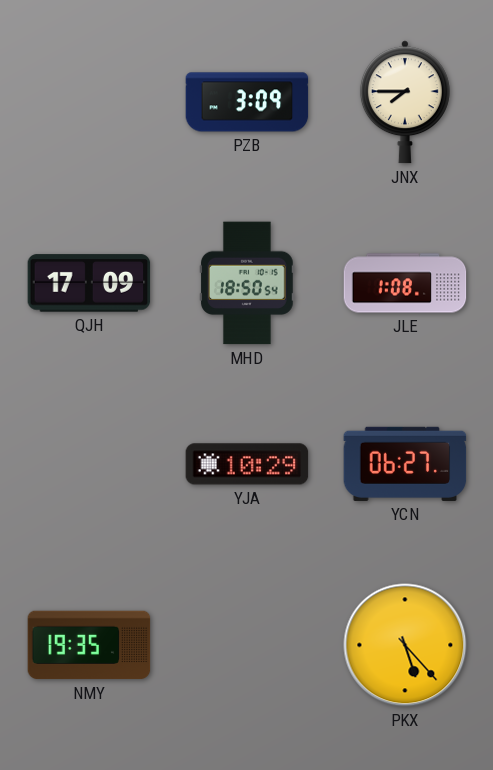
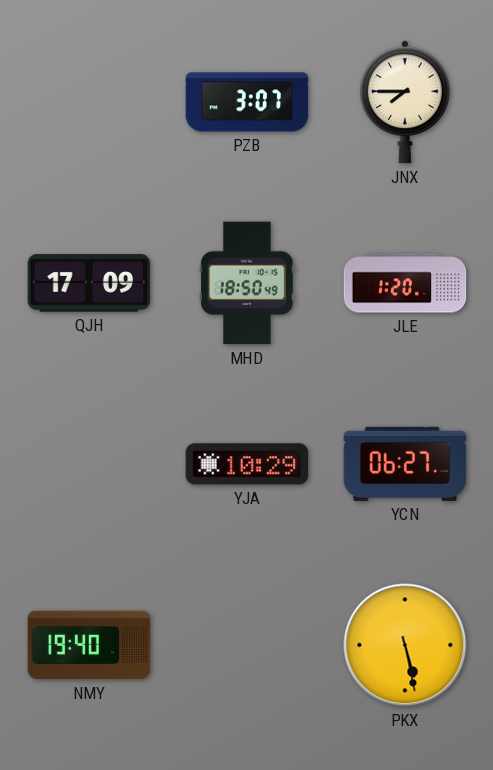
PZB: 3:09 -> 3:07 (247, 102)
MHD: 18:50:54 -> 18:50:49 (248, 283)
JLE: 1:08 -> 1:20 (405, 283)
NMY: 19:35 -> 19:40 (89, 645)
PKX: 5:23 -> 5:28 (405, 645)
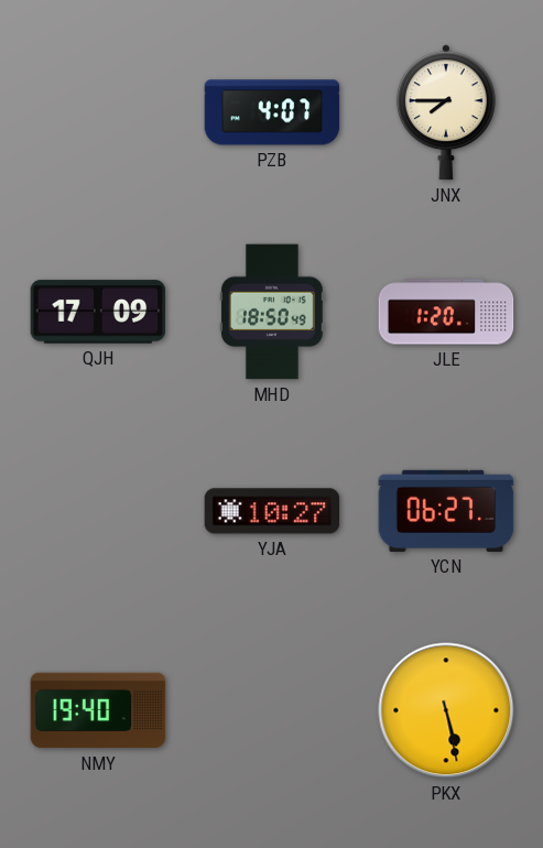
PZB: 3:07 -> 4:07 (272, 112)
YJA: 10:29 -> 10:27 (272, 511)
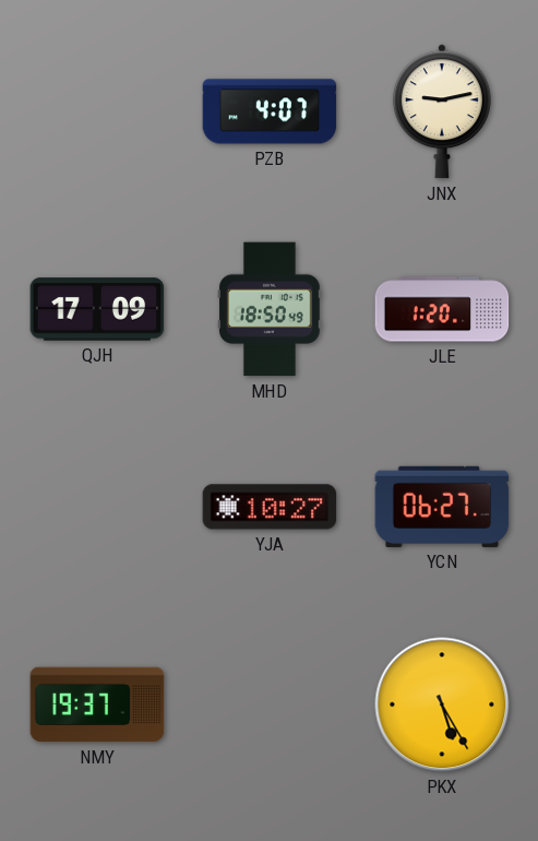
JNX: 7:45 -> 9:13 (442, 111)
NMY: 19:40 -> 19:37 (97, 704)
PKX: 5:28 -> 5:25 (442, 704)
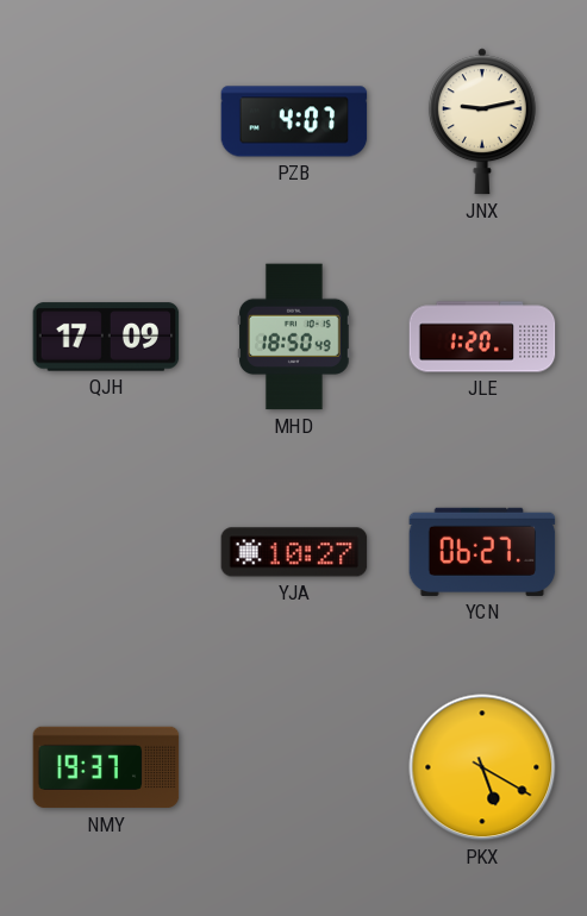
PKX: 5:25 -> 5:20 (482, 767)
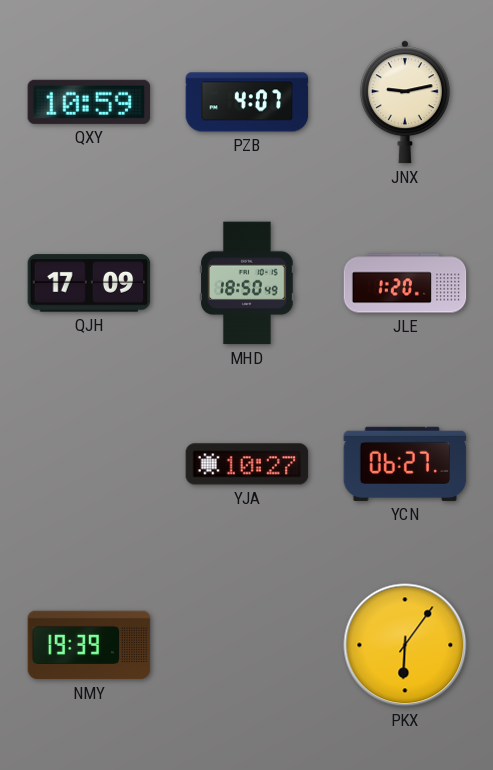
QXY: none -> 10:59 (89, 102)
NMY: 19:37 -> 19:39 (89, 645)
PKX: 5:20 -> 6:06 (405, 645)
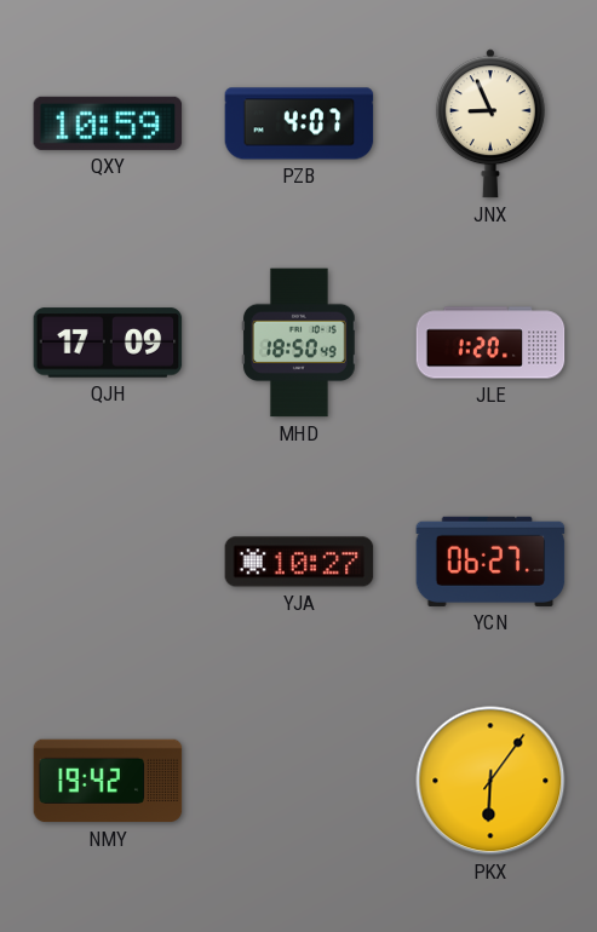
JNX: 9:13 -> 8:56 (490, 123)
NMY: 19:39 -> 19:42 (108, 781)
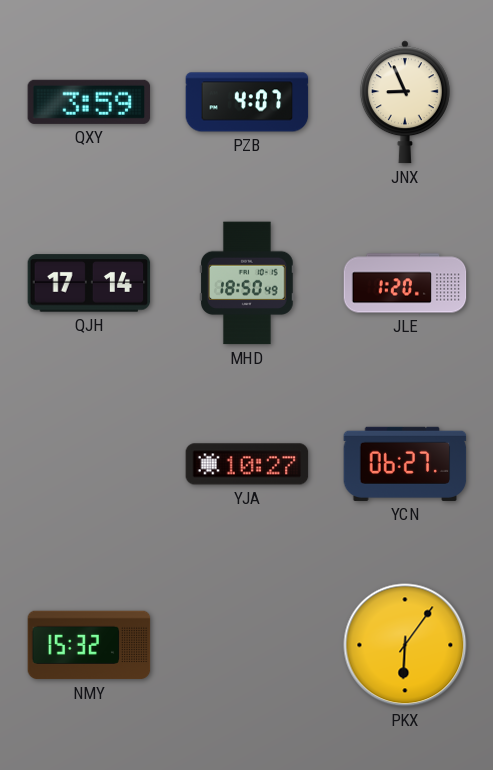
QXY: 10:59 -> 3:59 (89, 102)
QJH: 17:09 -> 17:14 (89, 283)
NMY: 19:42 -> 15:32 (89, 645)
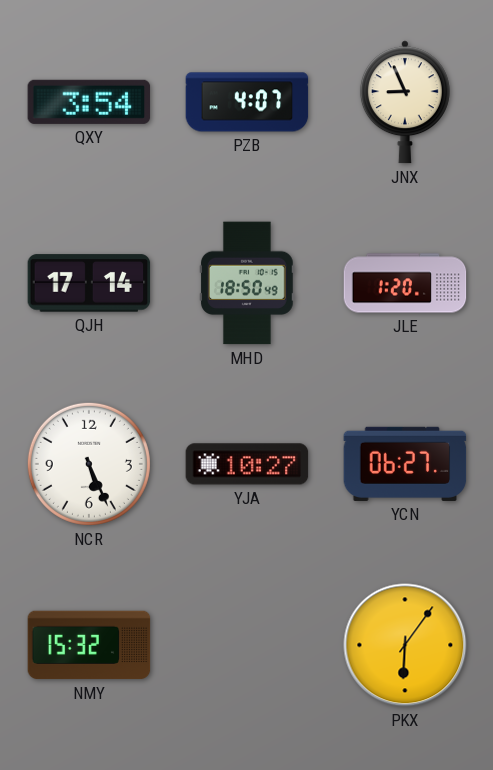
QXY: 3:59 -> 3:54 (89, 102)
NCR: none -> 5:26 (89, 464)
